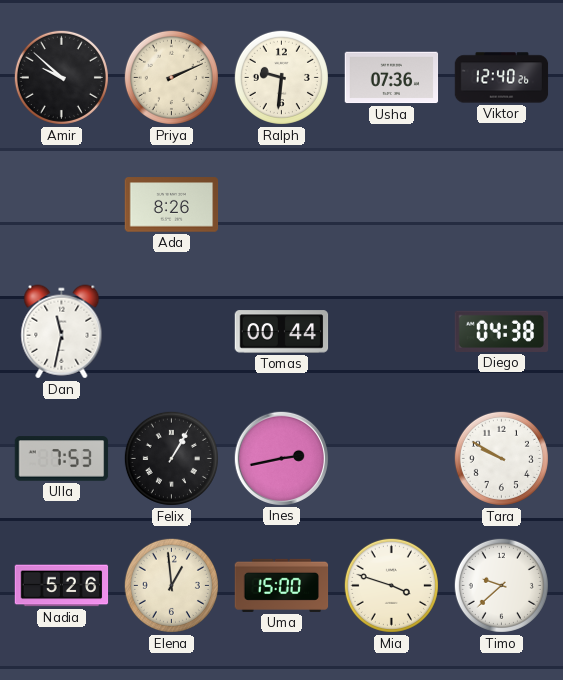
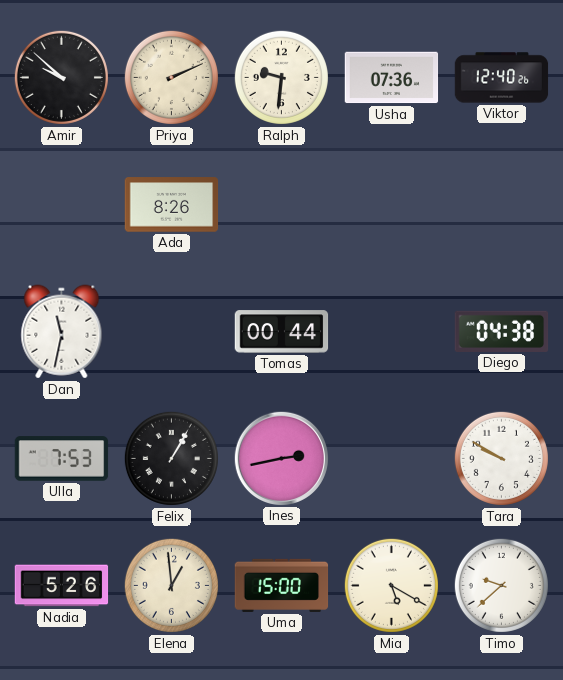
Mia: 3:48 -> 5:20 (391, 585)
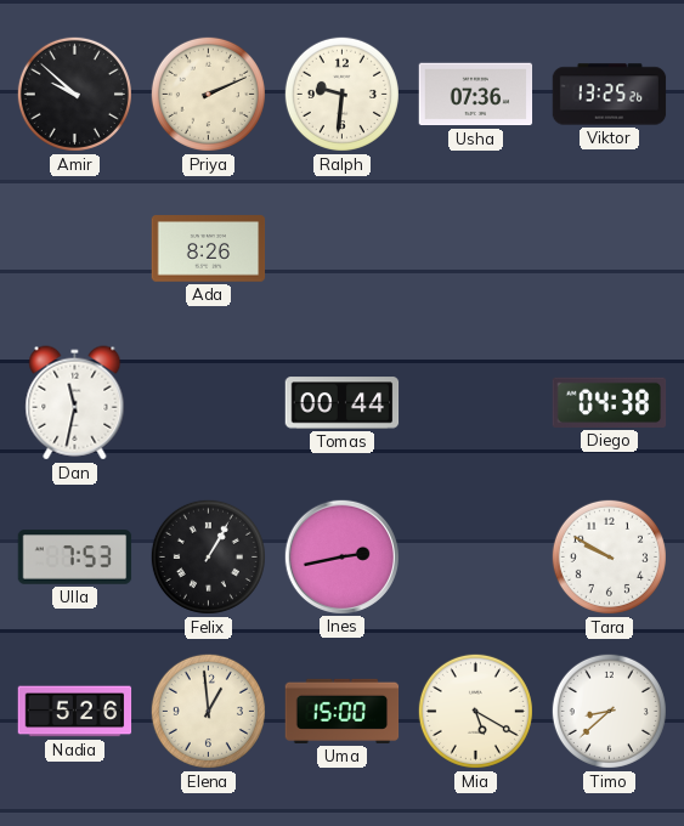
Viktor: 12:40 -> 13:25 (610, 95)
Timo: 9:38 -> 8:38 (609, 711)
